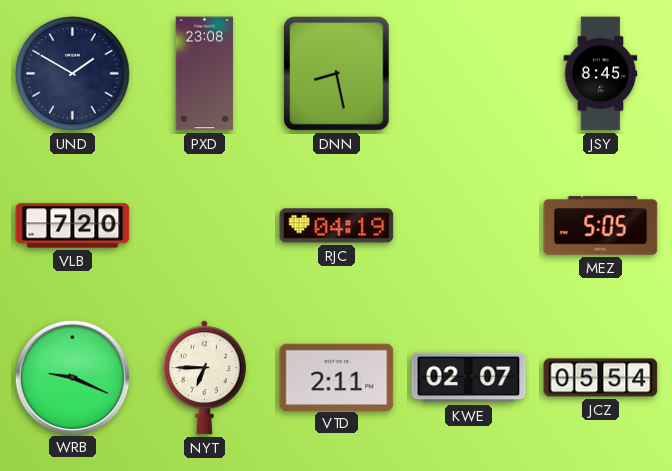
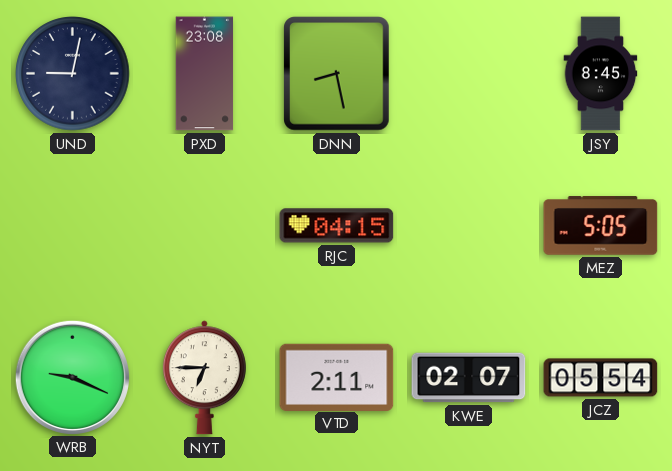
UND: 1:50 -> 9:02 (73, 74)
VLB: 7:20 -> none (73, 226)
RJC: 04:19 -> 04:15 (337, 226)
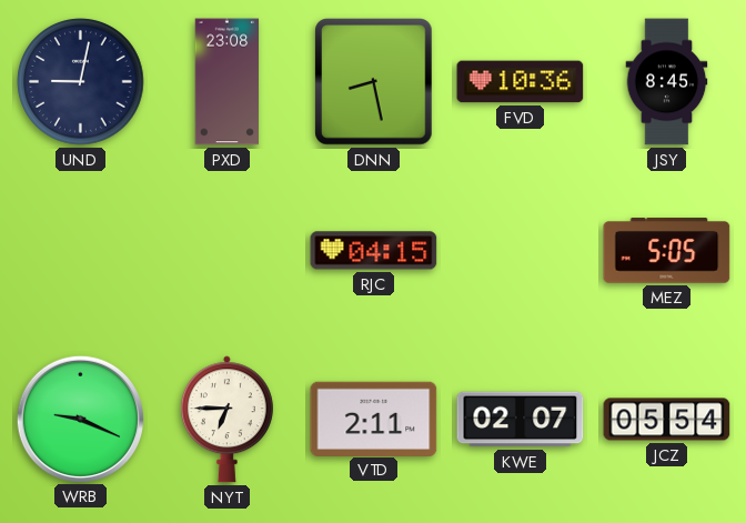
FVD: none -> 10:36 (521, 82)
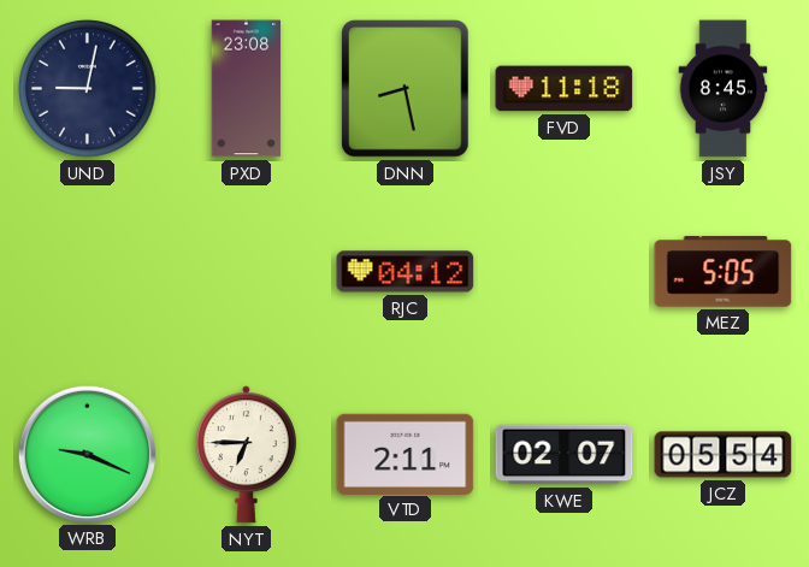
FVD: 10:36 -> 11:18 (565, 89)
RJC: 04:15 -> 04:12 (406, 272)
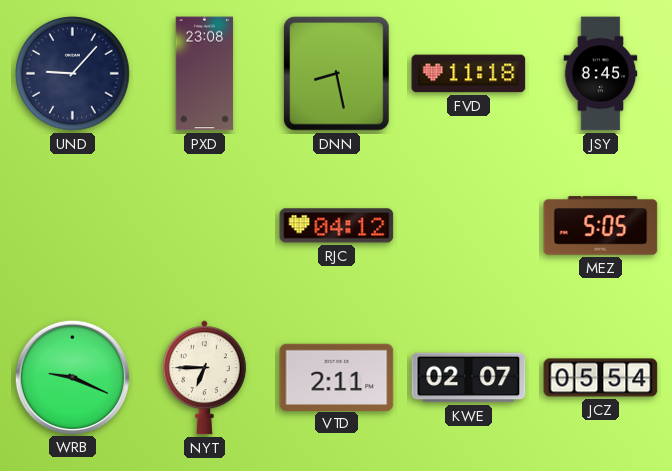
UND: 9:02 -> 9:07 (73, 74)
